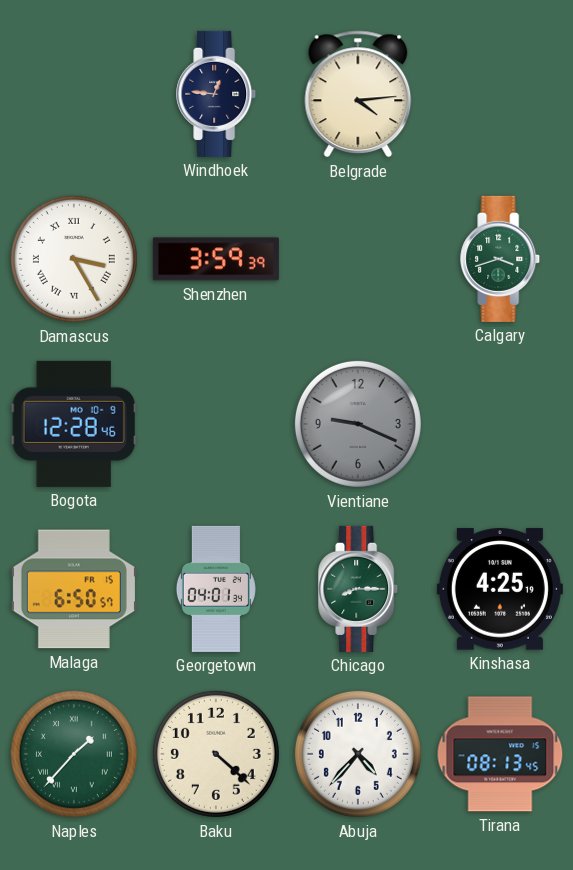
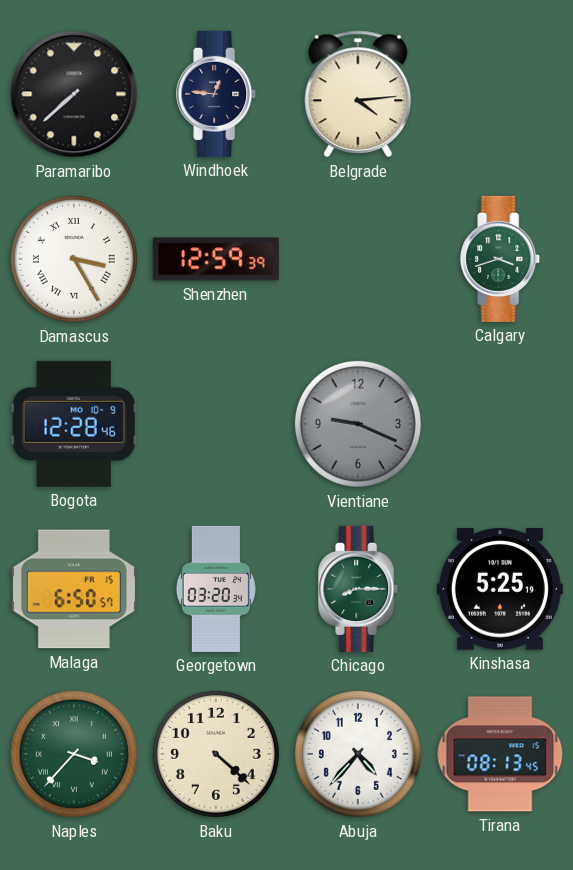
Paramaribo: none -> 7:38 (74, 94)
Shenzhen: 3:59 -> 12:59 (216, 259)
Georgetown: 04:01 -> 03:20 (216, 589)
Kinshasa: 4:25 -> 5:25 (500, 589)
Naples: 1:37 -> 3:37 (74, 754)
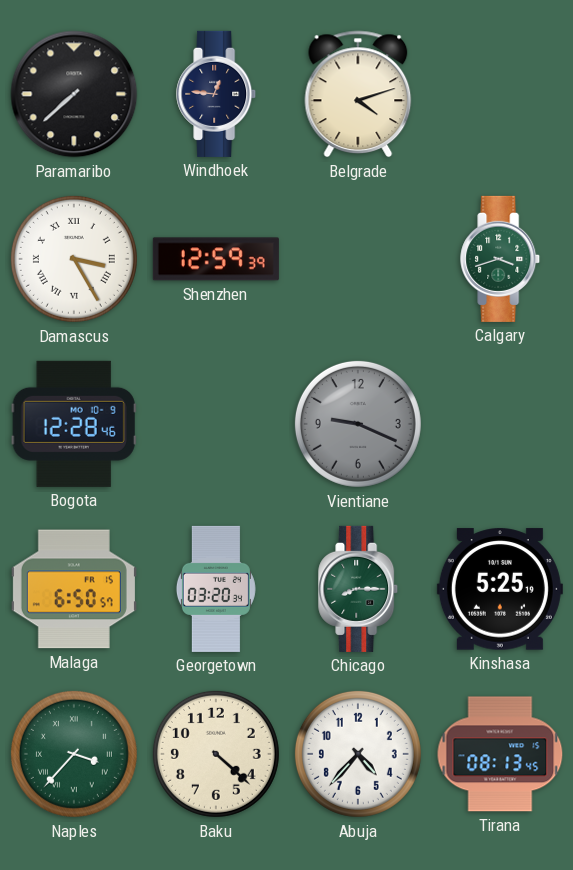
Belgrade: 4:14 -> 4:12 (358, 94)
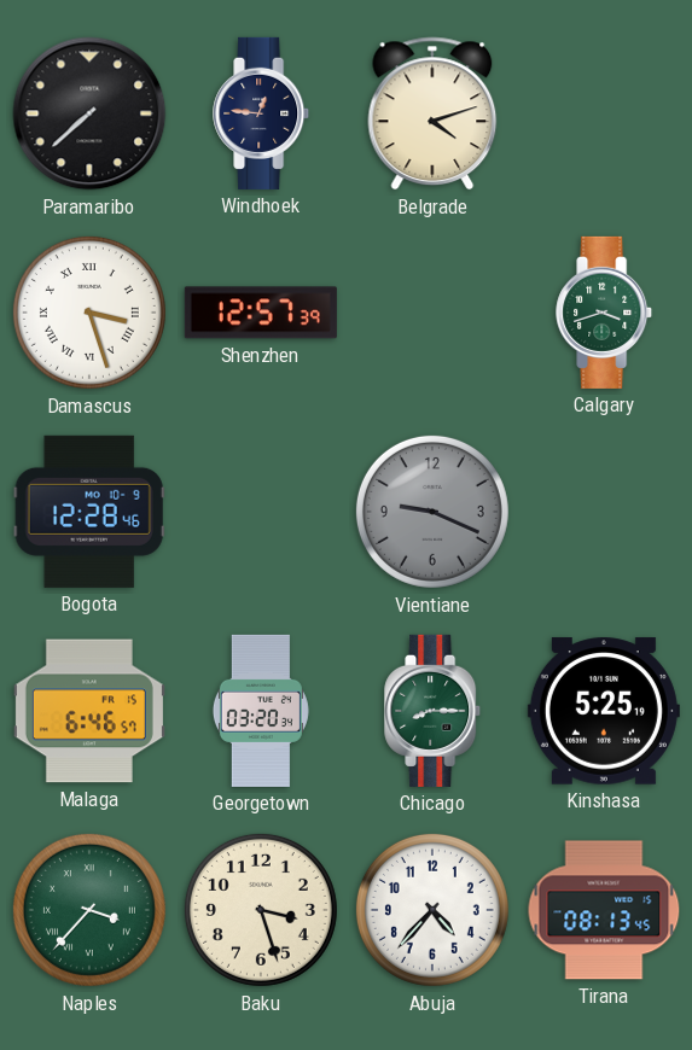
Damascus: 3:25 -> 3:27 (89, 313)
Shenzhen: 12:59 -> 12:57 (261, 313)
Malaga: 6:50 -> 6:46 (89, 711)
Baku: 4:22 -> 3:27 (261, 910)
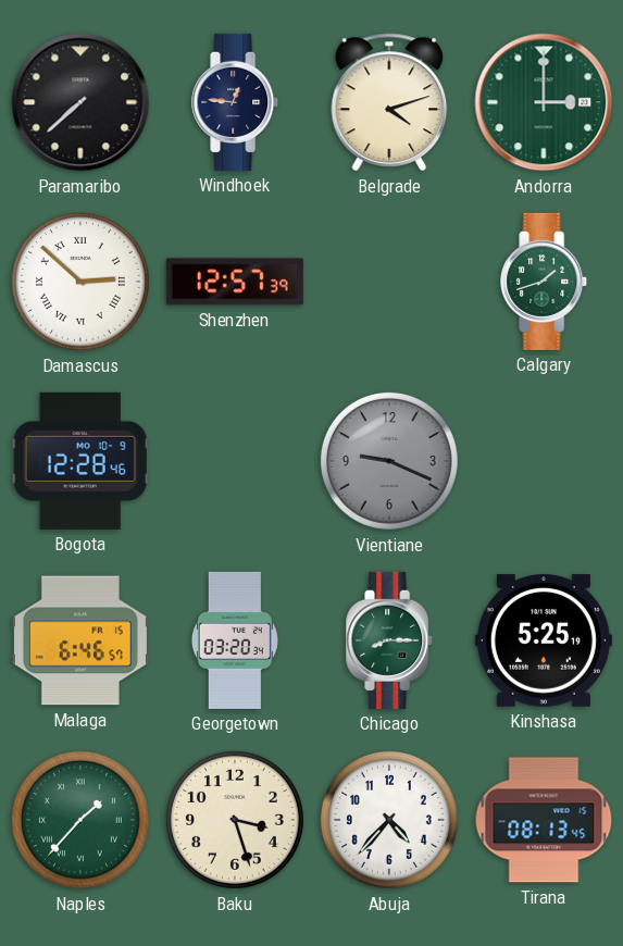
Andorra: none -> 3:00 (544, 102)
Damascus: 3:27 -> 2:52 (80, 282)
Calgary: 3:42 -> 1:42 (545, 282)
Naples: 3:37 -> 1:37 (80, 820)
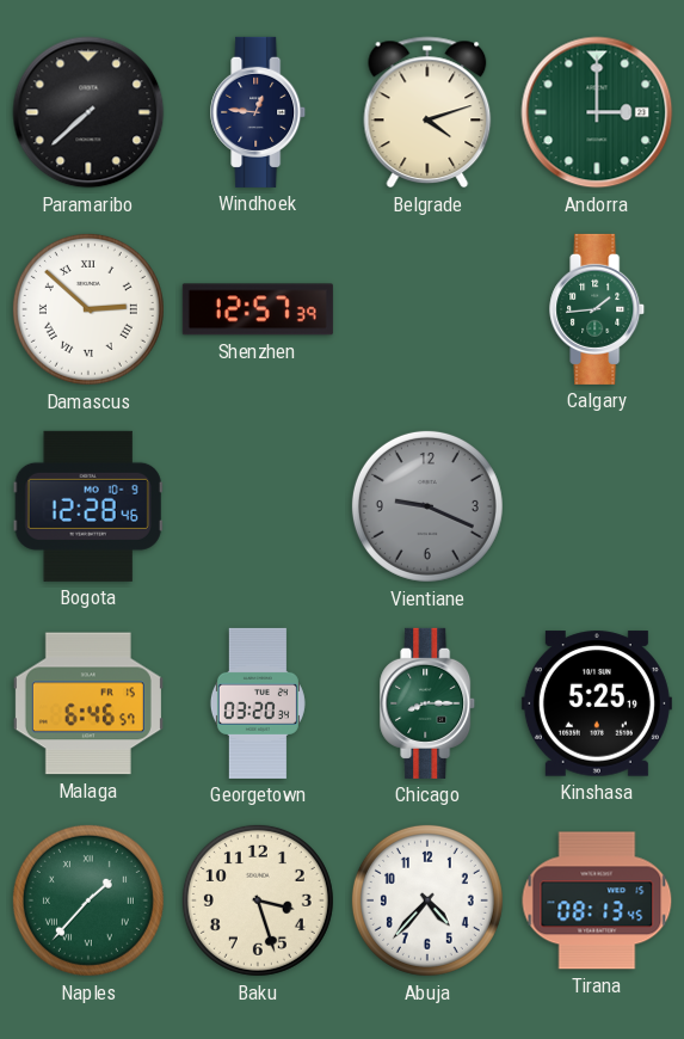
Calgary: 1:42 -> 1:44 (598, 309)
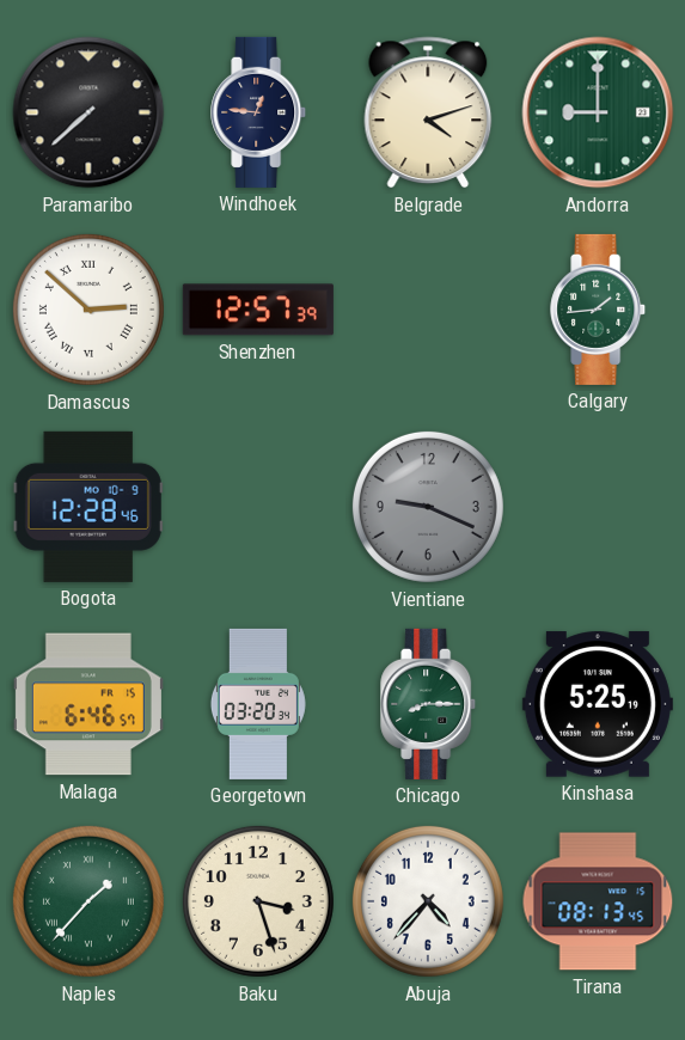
Andorra: 3:00 -> 9:00 (598, 112)
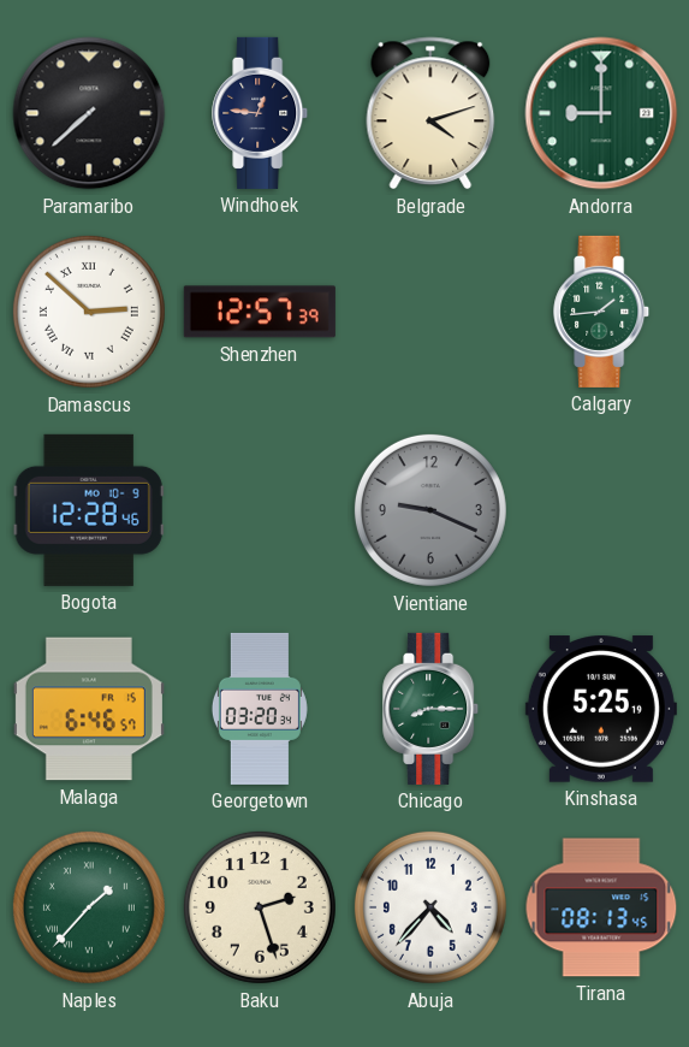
Baku: 3:27 -> 2:27 (260, 907)
